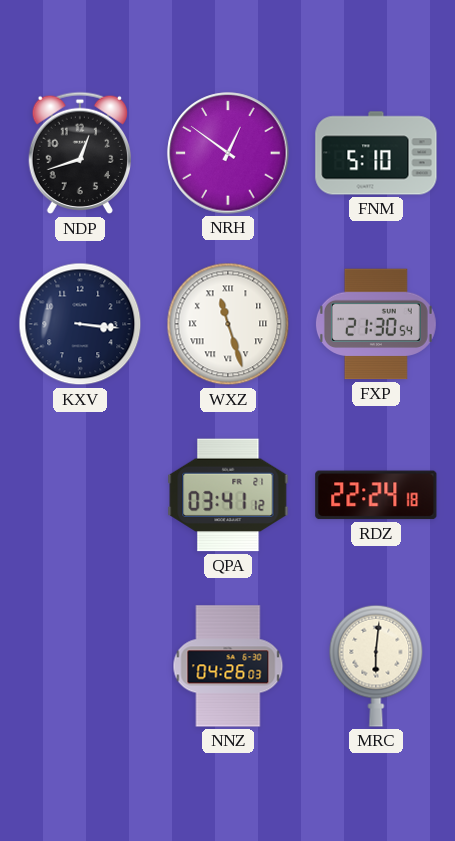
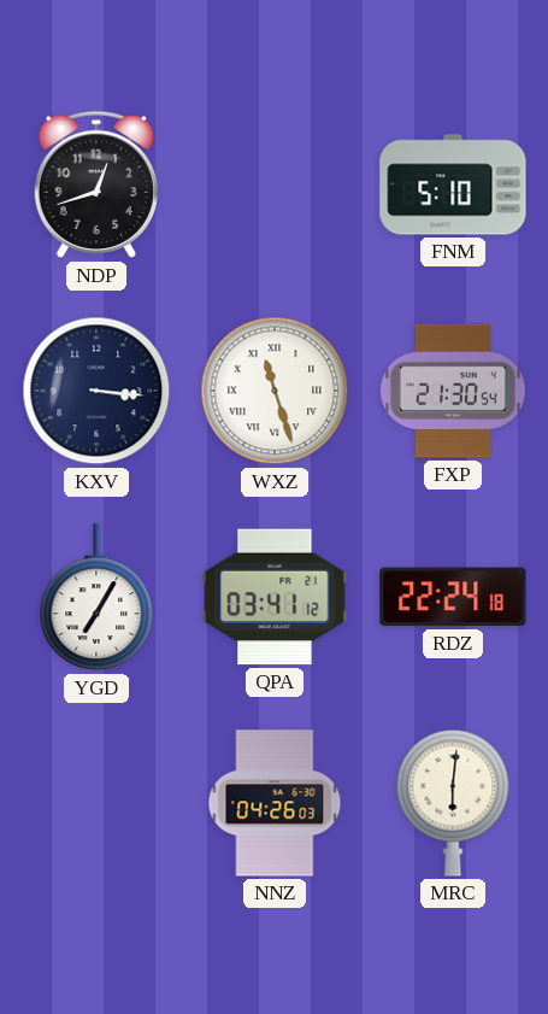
NRH: 12:51 -> none (228, 153)
YGD: none -> 7:05 (96, 598)
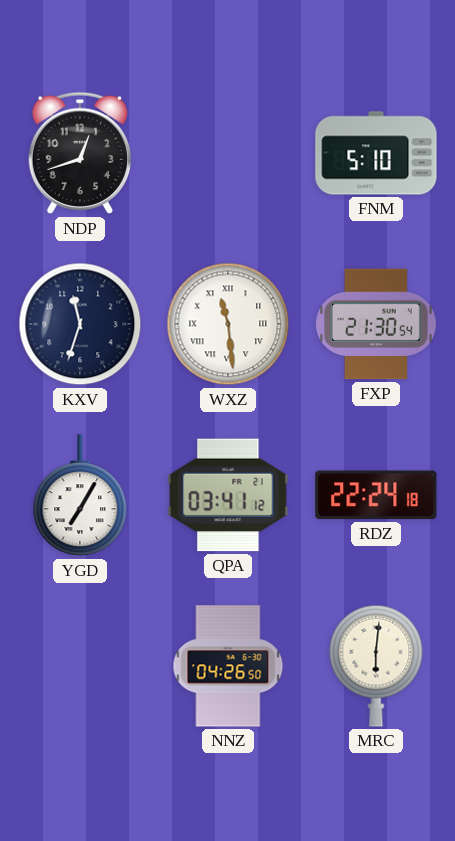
KXV: 3:16 -> 11:33 (80, 324)
WXZ: 11:27 -> 11:29 (228, 324)
NNZ: 04:26:03 -> 04:26:50 (228, 666)
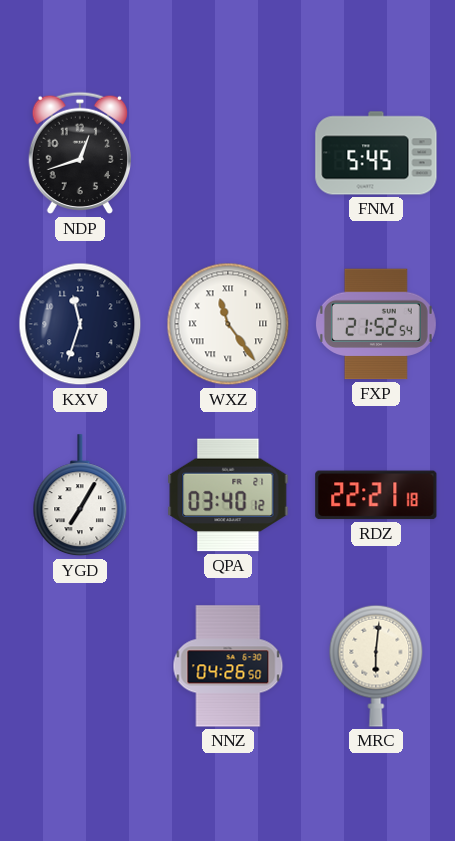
FNM: 5:10 -> 5:45 (376, 153)
WXZ: 11:29 -> 11:24 (228, 324)
FXP: 21:30 -> 21:52 (376, 324)
QPA: 03:41 -> 03:40 (228, 495)
RDZ: 22:24 -> 22:21 (376, 495)
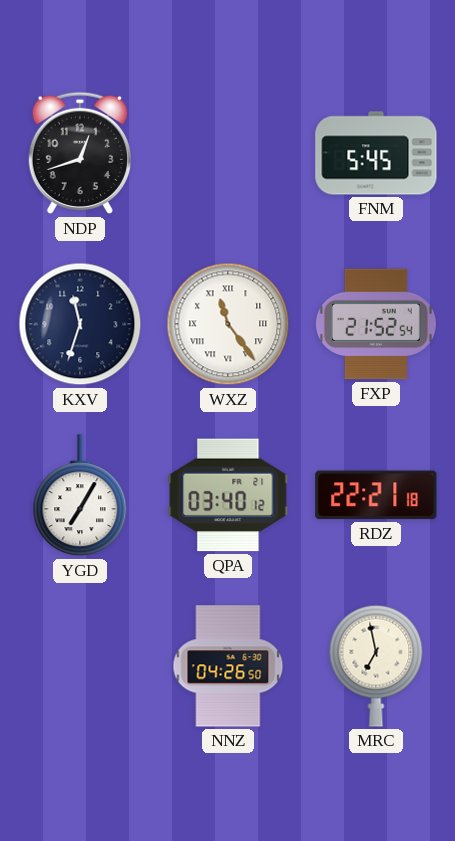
MRC: 6:01 -> 6:58 (376, 666)
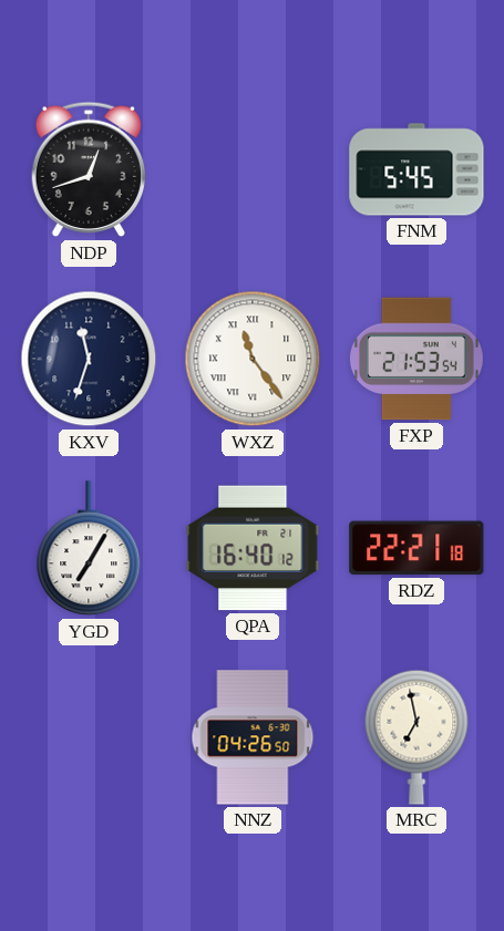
FXP: 21:52 -> 21:53 (416, 359)
QPA: 03:40 -> 16:40 (253, 548)
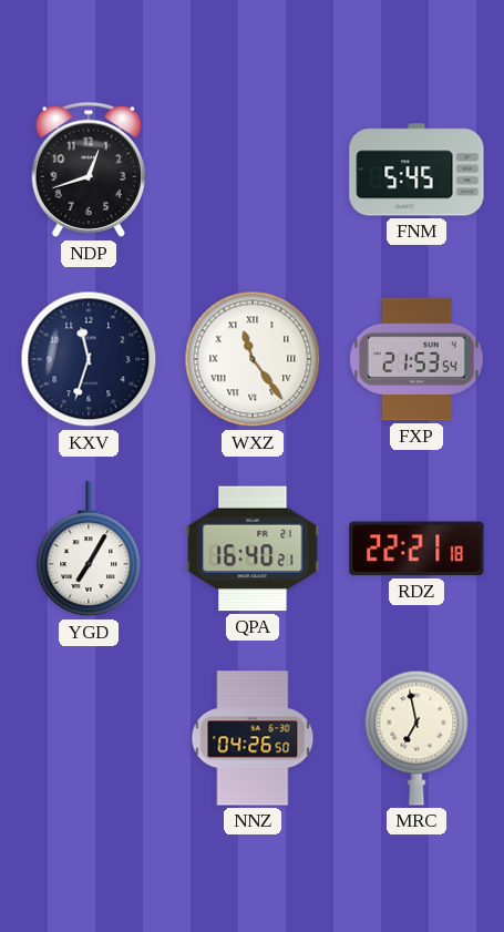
QPA: 16:40:12 -> 16:40:21 (253, 549)
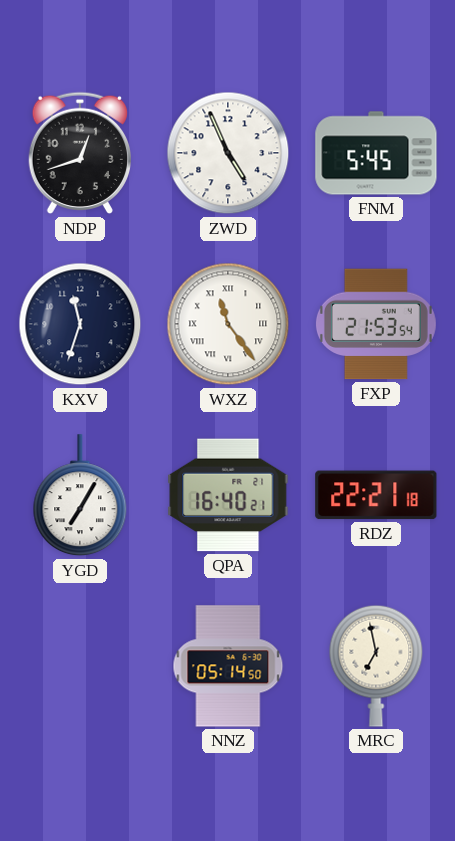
ZWD: none -> 4:56 (228, 153)
NNZ: 04:26 -> 05:14 (228, 666)
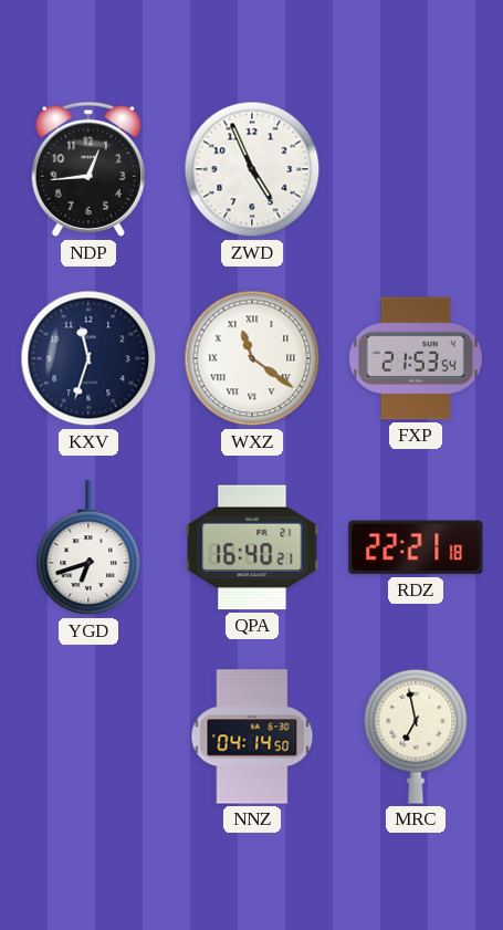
NDP: 12:42 -> 12:44 (87, 169)
FNM: 5:45 -> none (376, 153)
WXZ: 11:24 -> 11:21 (252, 358)
YGD: 7:05 -> 6:42 (88, 548)
NNZ: 05:14 -> 04:14 (252, 736)
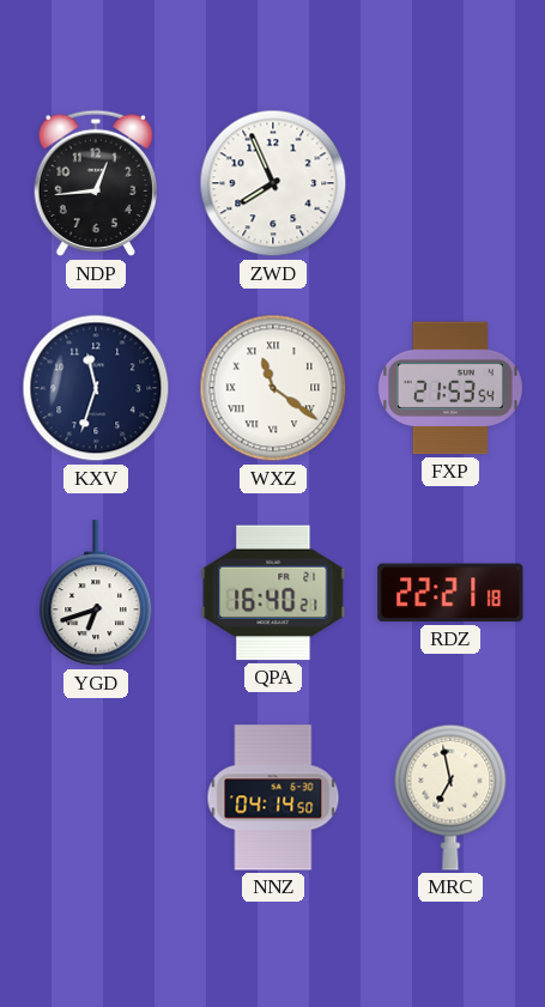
ZWD: 4:56 -> 7:56 (273, 183)
